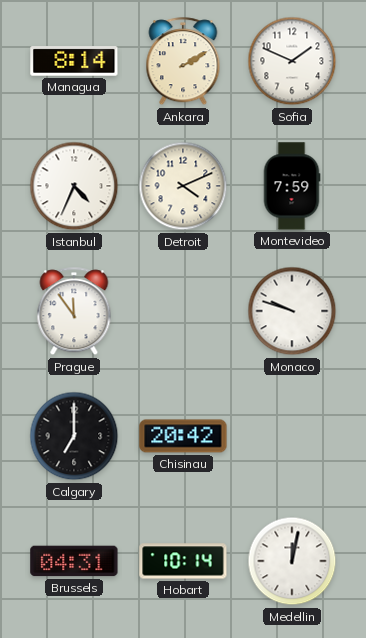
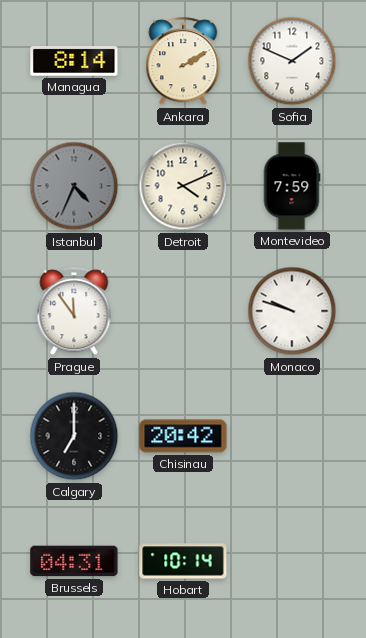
Istanbul dial: white -> grey (74, 186)
Medellin: 12:02 -> none (292, 561)
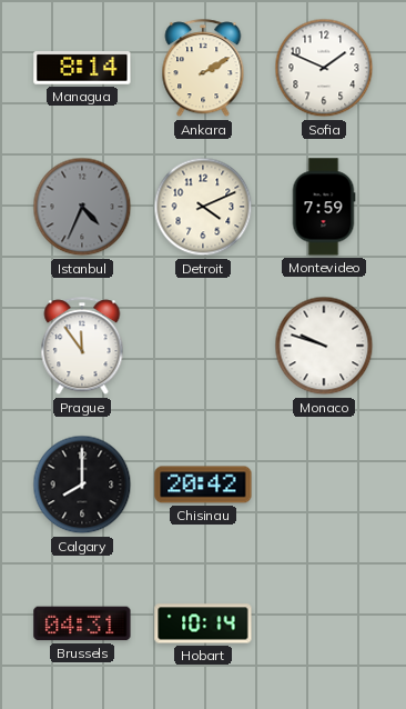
Calgary: 7:00 -> 8:00 (82, 485)
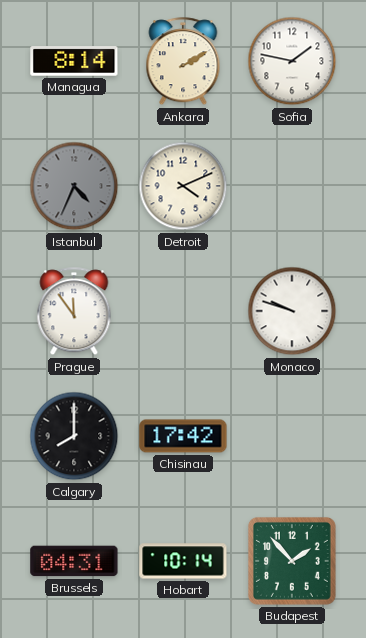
Sofia: 1:49 -> 1:47 (292, 61)
Montevideo: 7:59 -> none (324, 207)
Chisinau: 20:42 -> 17:42 (183, 436)
Budapest: none -> 1:53 (292, 561)
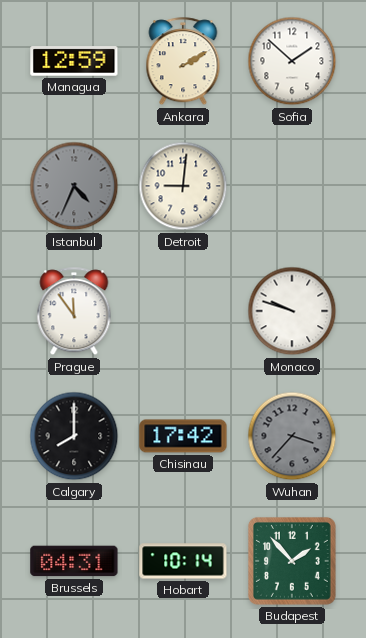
Managua: 8:14 -> 12:59 (74, 61)
Sofia: 1:47 -> 1:52 (292, 61)
Detroit: 4:11 -> 9:01 (183, 186)
Wuhan: none -> 3:37 (292, 436)
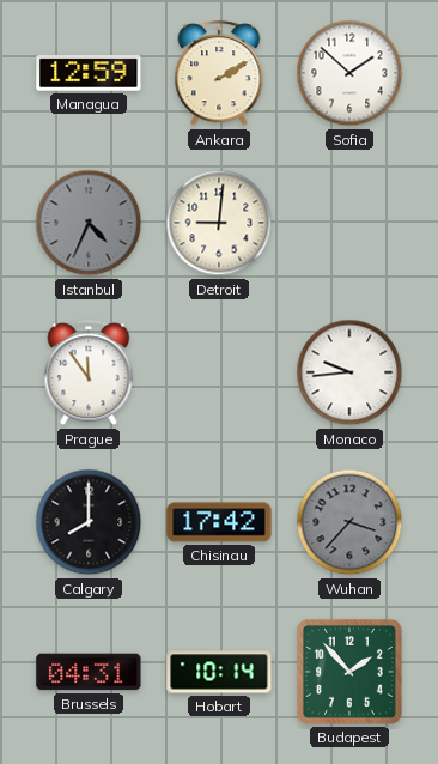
Monaco: 9:48 -> 9:44 (349, 372)
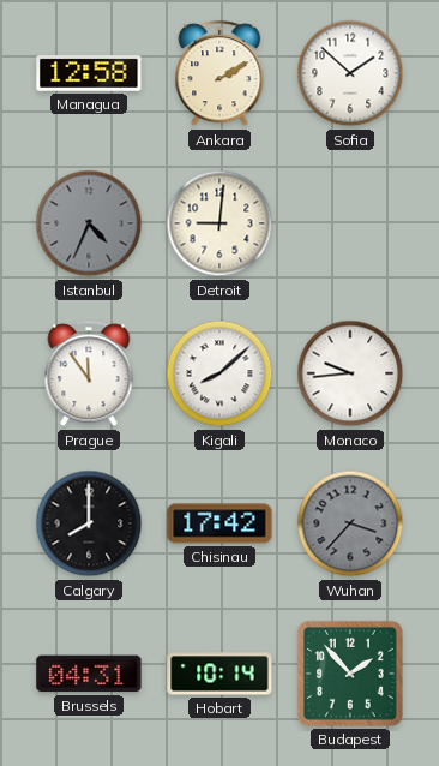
Managua: 12:59 -> 12:58 (89, 73)
Kigali: none -> 8:08 (220, 373)
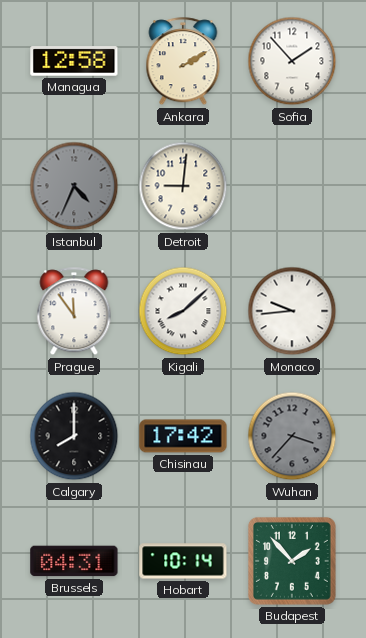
Sofia: 1:52 -> 1:53 (292, 61)
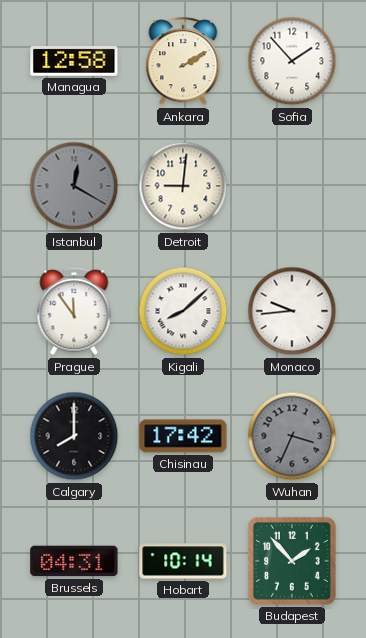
Istanbul: 4:34 -> 12:20 (74, 186)
Wuhan: 3:37 -> 3:34 (292, 436)
